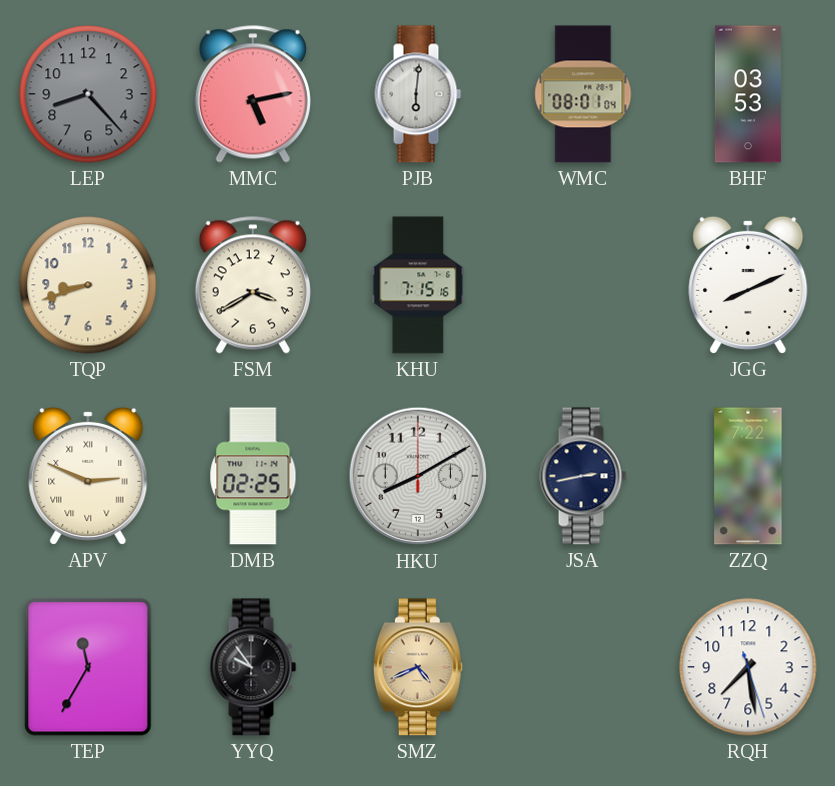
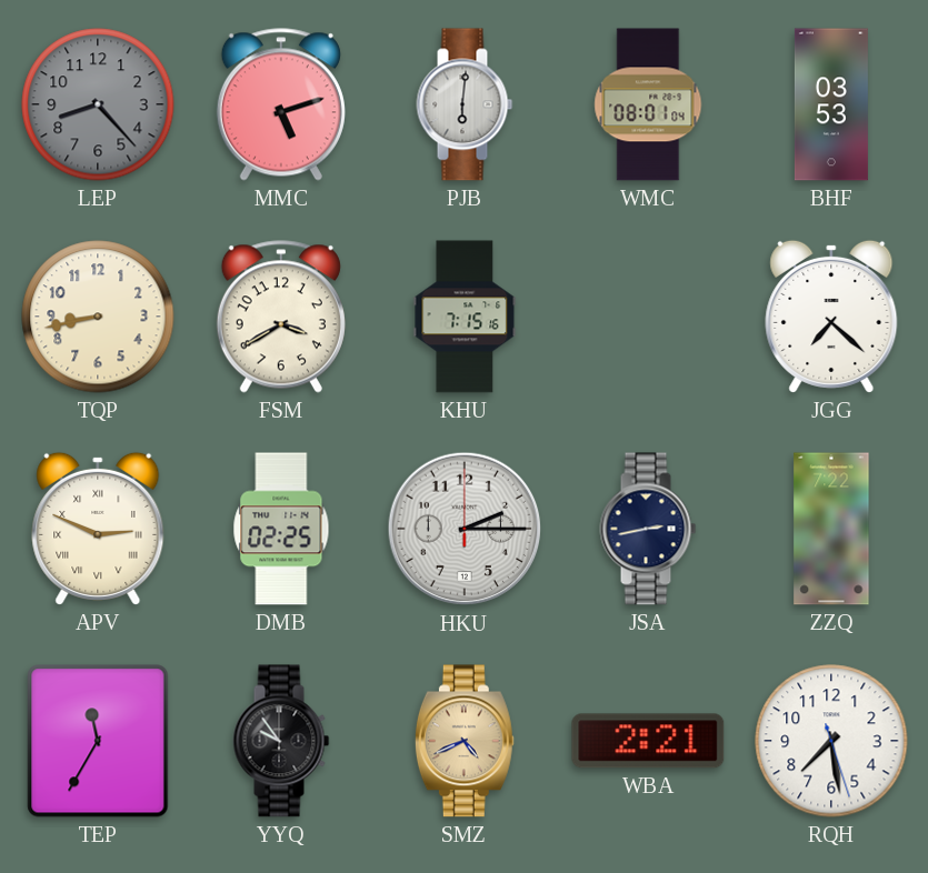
MMC: 5:13 -> 5:12 (281, 104)
TQP: 8:42 -> 8:43 (98, 317)
JGG: 8:11 -> 7:22 (831, 317)
HKU: 8:10 -> 2:15 (465, 529)
WBA: none -> 2:21 (648, 741)
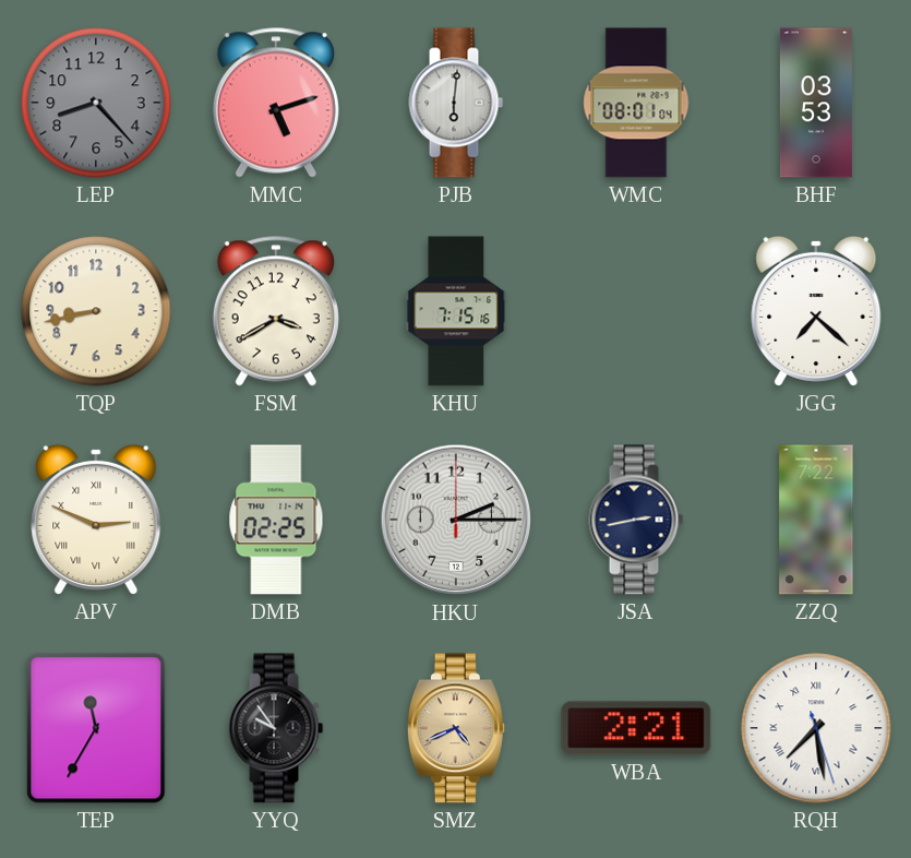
RQH numerals: Arabic -> Roman (816, 728)
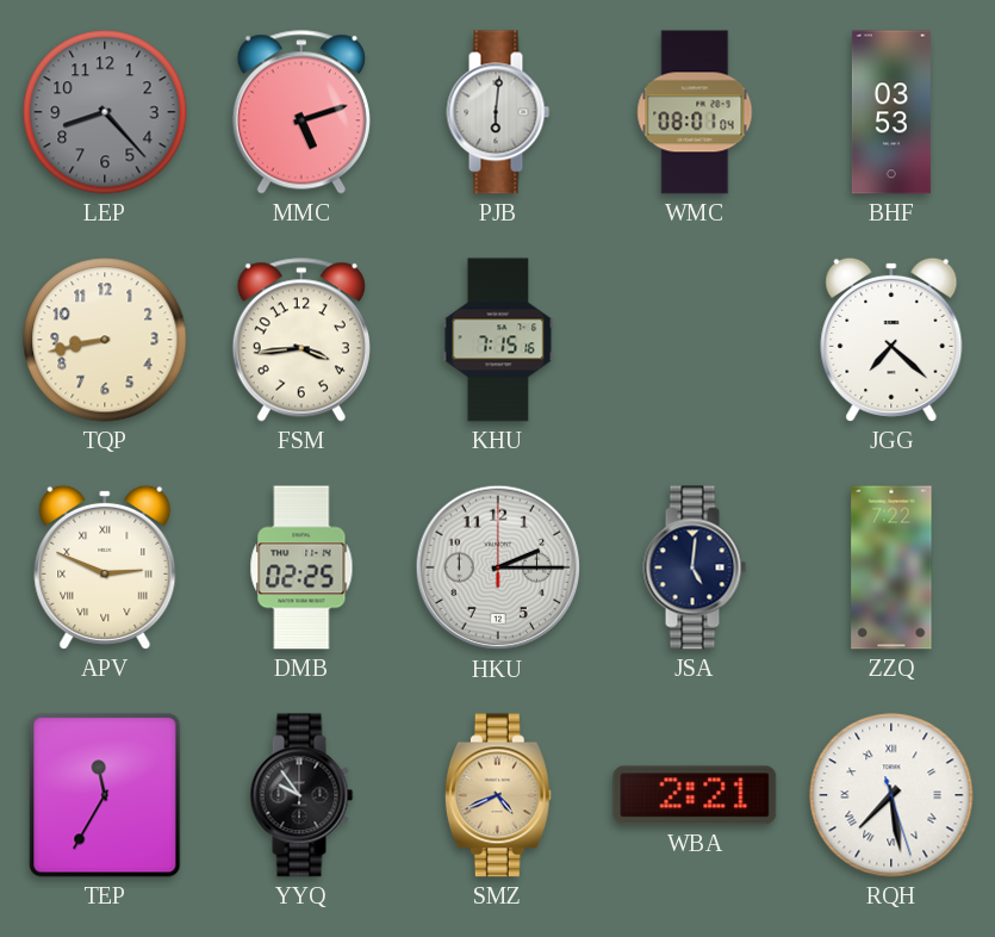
FSM: 3:40 -> 3:44 (301, 340)
JSA: 2:43 -> 5:01 (695, 567)
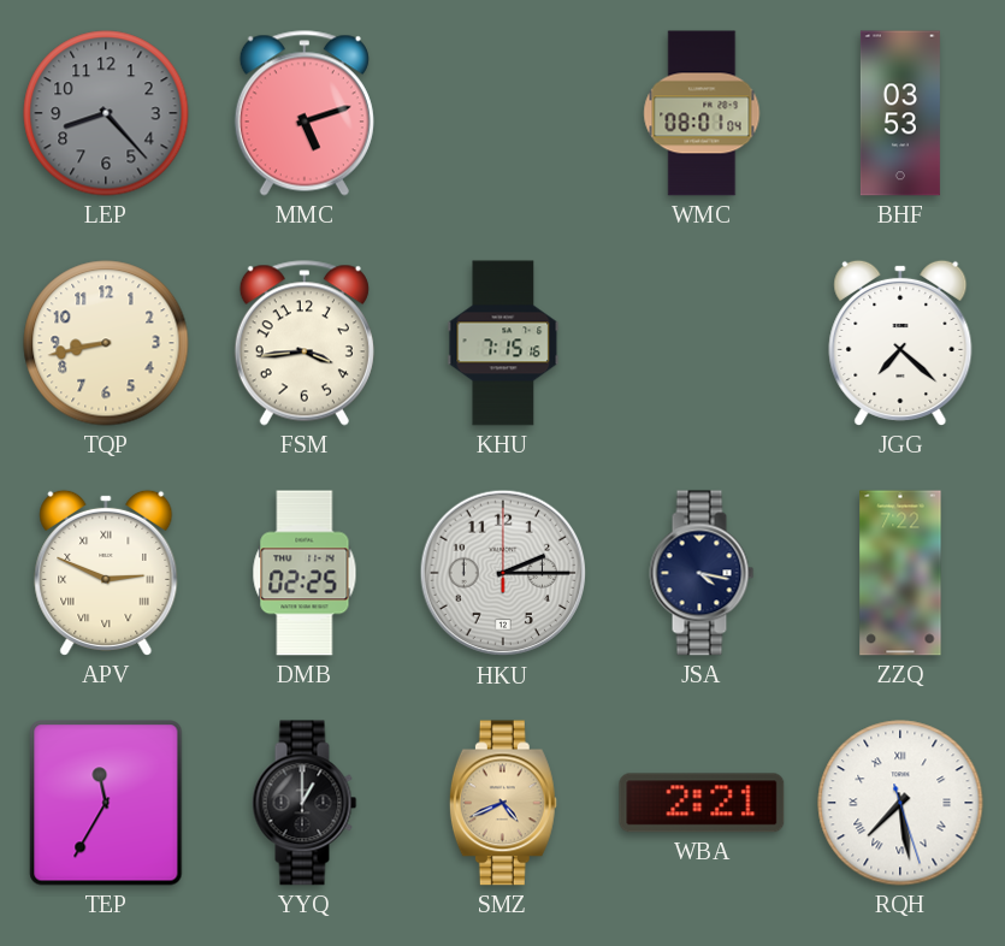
PJB: 6:01 -> none (498, 112)
JSA: 5:01 -> 4:17 (702, 573)
YYQ: 9:54 -> 1:00 (305, 803)
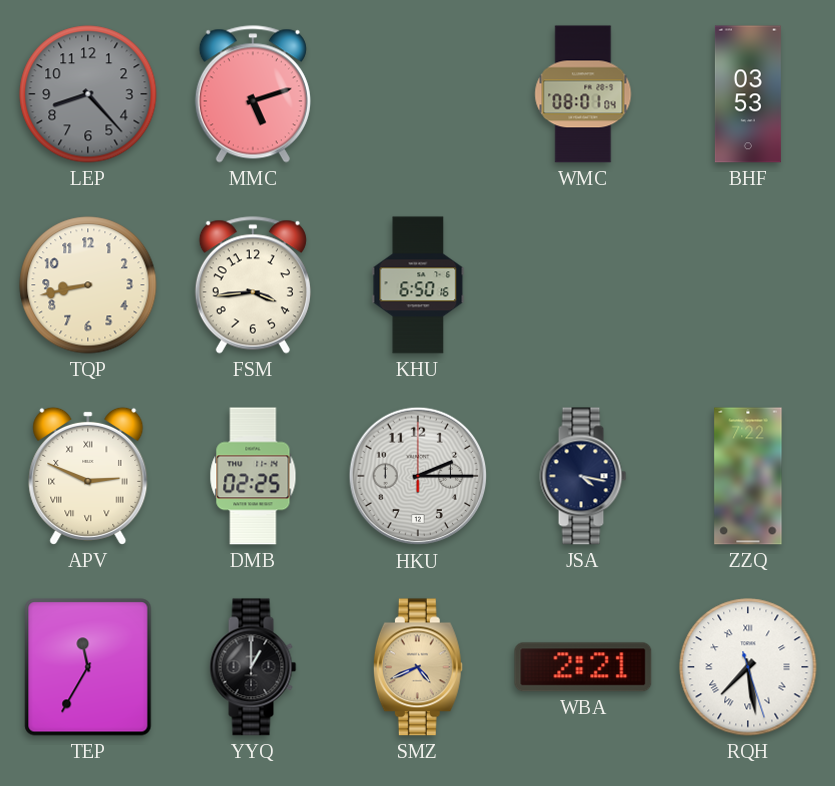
KHU: 7:15 -> 6:50 (418, 285)
JGG: 7:22 -> none (900, 343)
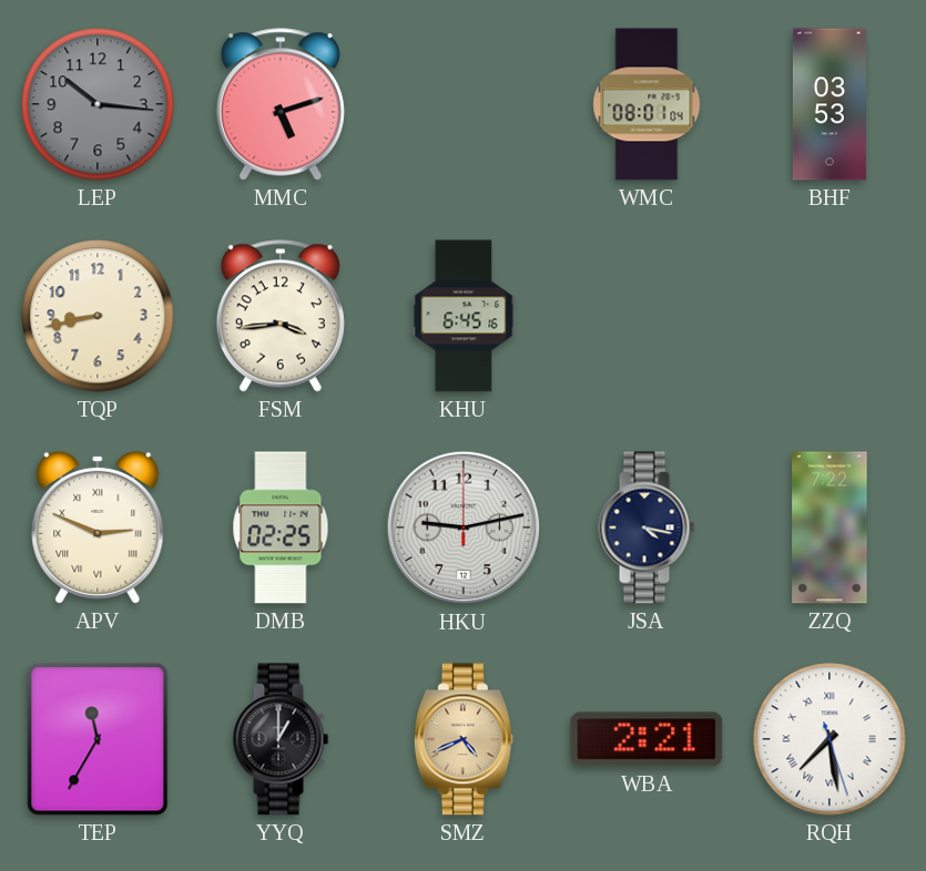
LEP: 8:23 -> 10:16 (98, 104)
KHU: 6:50 -> 6:45 (464, 316)
HKU: 2:15 -> 9:13 (464, 527)
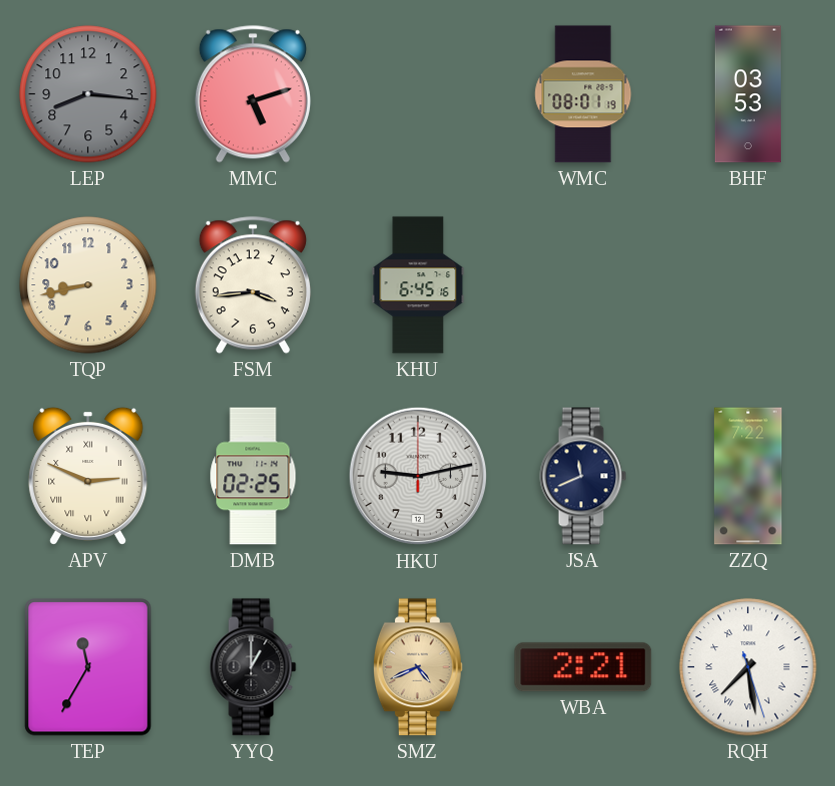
LEP: 10:16 -> 8:16 (88, 94)
WMC: 08:01:04 -> 08:01:19 (583, 94)
JSA: 4:17 -> 11:41 (583, 476)
